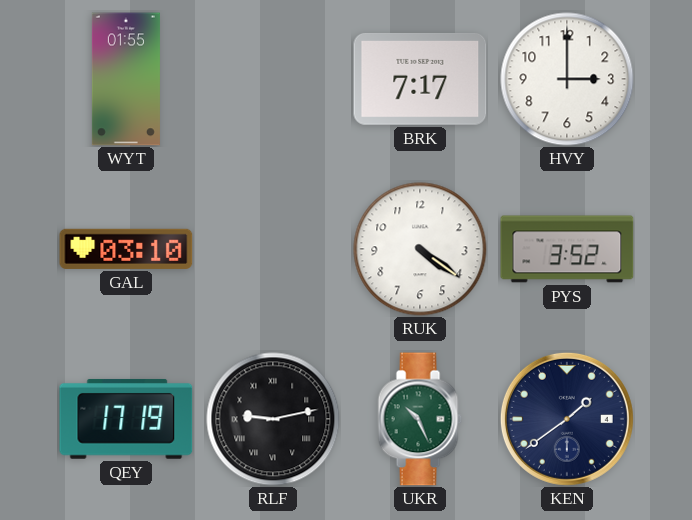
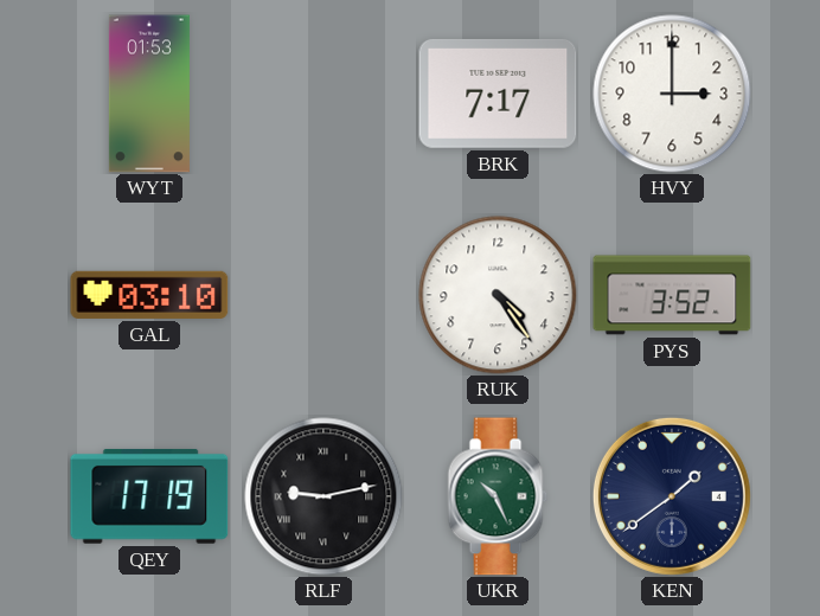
WYT: 01:55 -> 01:53 (149, 94)
RUK: 4:21 -> 4:24 (498, 295)
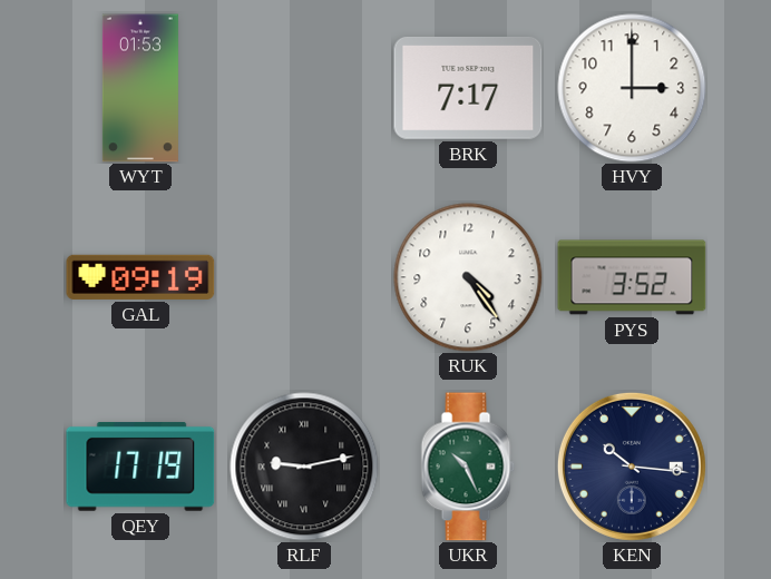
GAL: 03:10 -> 09:19 (140, 277)
KEN: 1:39 -> 10:16 (632, 467)
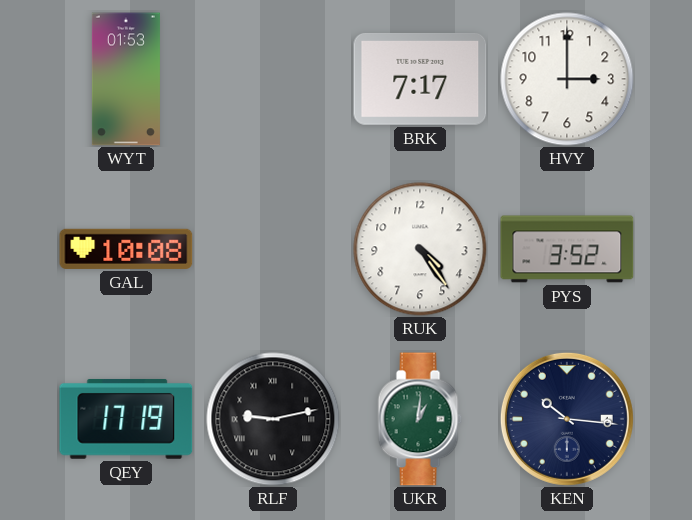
GAL: 09:19 -> 10:08 (126, 249)
UKR: 10:26 -> 1:01 (420, 419)
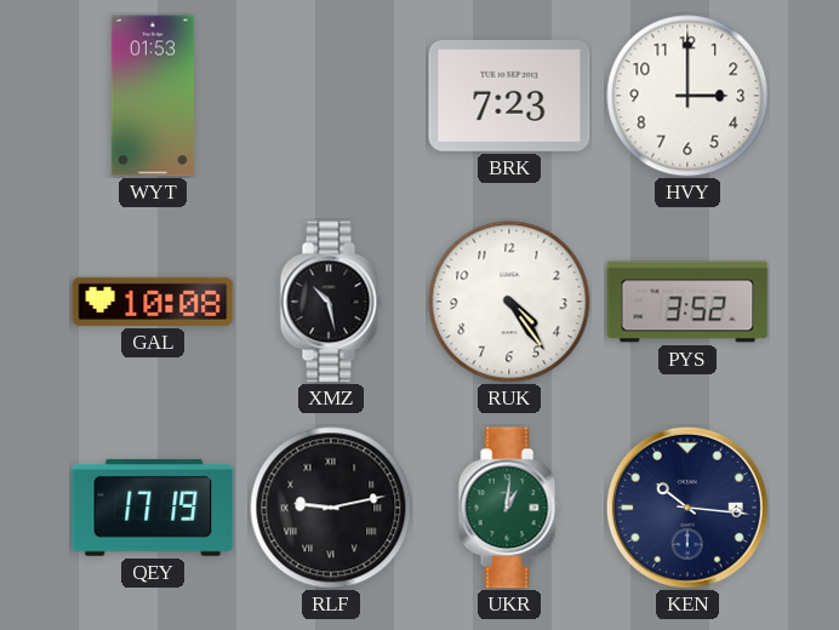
BRK: 7:17 -> 7:23 (509, 96)
XMZ: none -> 10:28 (331, 302)
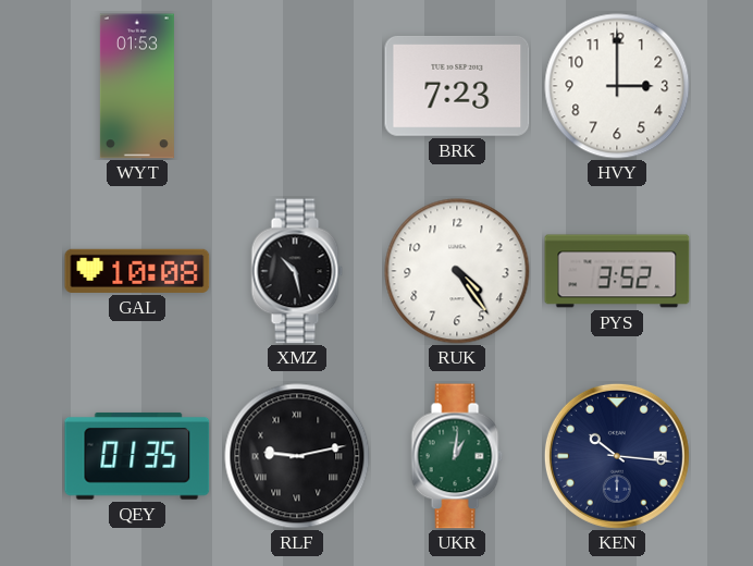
QEY: 17:19 -> 01:35 (137, 456)
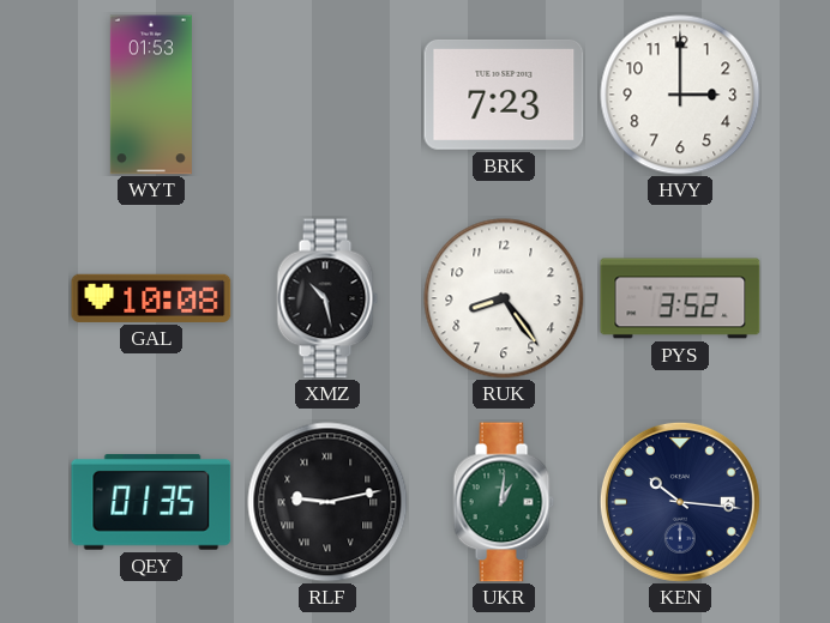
RUK: 4:24 -> 8:24 (504, 298)
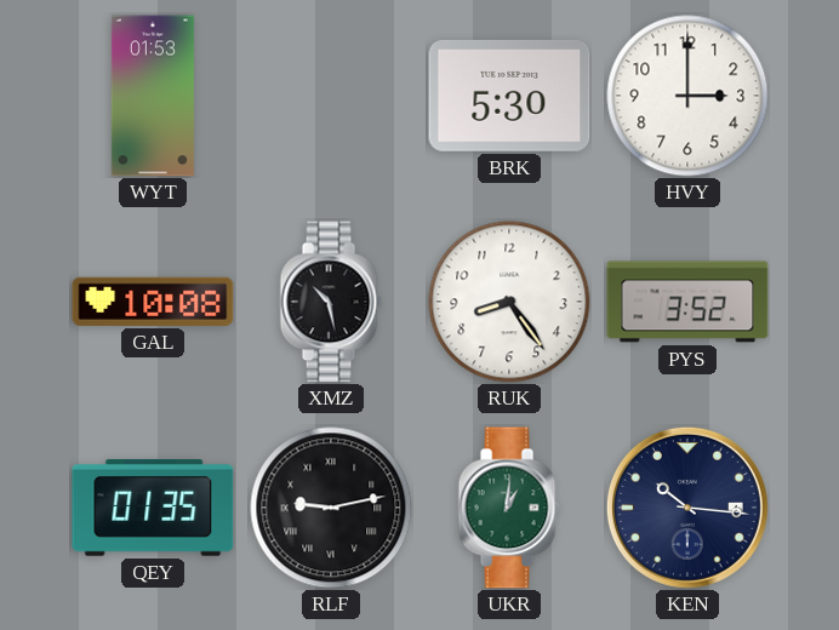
BRK: 7:23 -> 5:30 (509, 96)
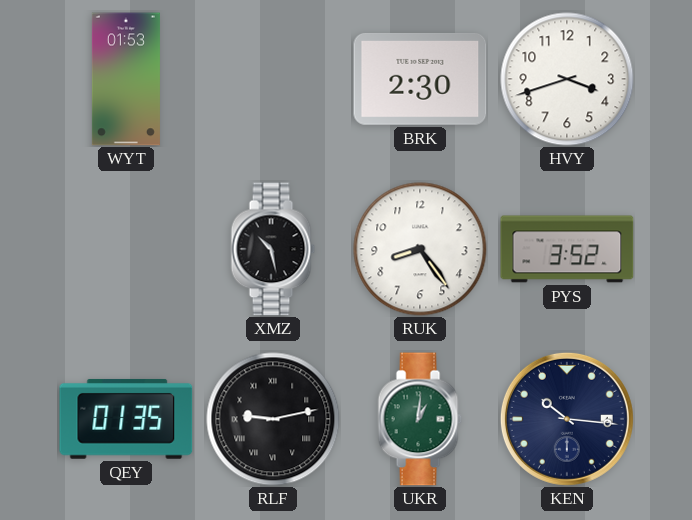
BRK: 5:30 -> 2:30 (420, 79)
HVY: 3:00 -> 3:42 (567, 79)
GAL: 10:08 -> none (153, 302)
